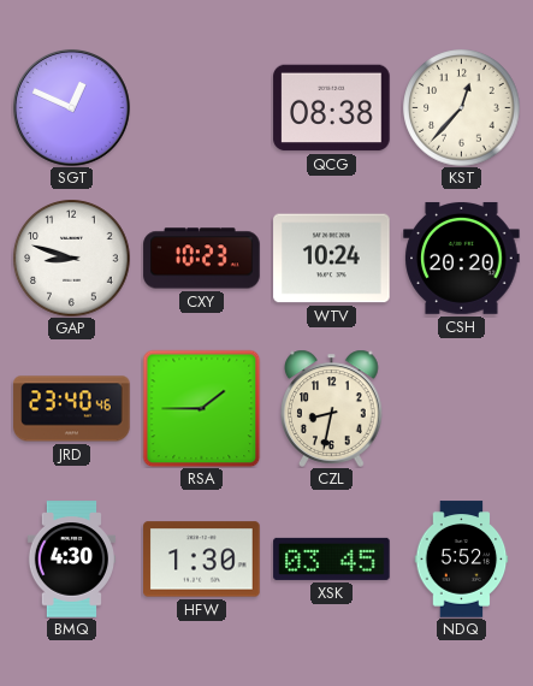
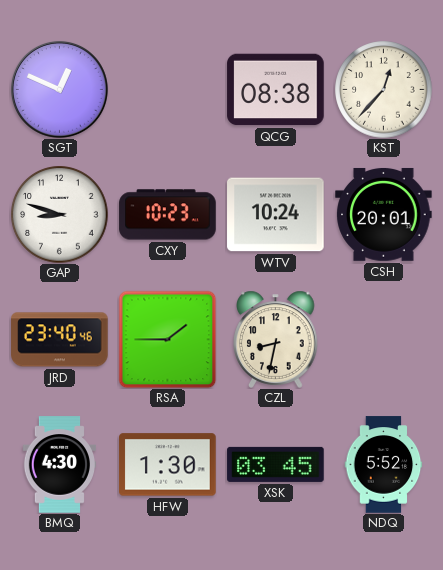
CSH: 20:20 -> 20:01 (384, 214)
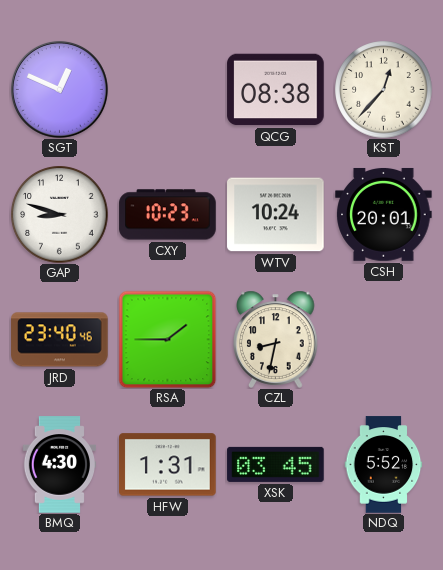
HFW: 1:30 -> 1:31 (168, 465)
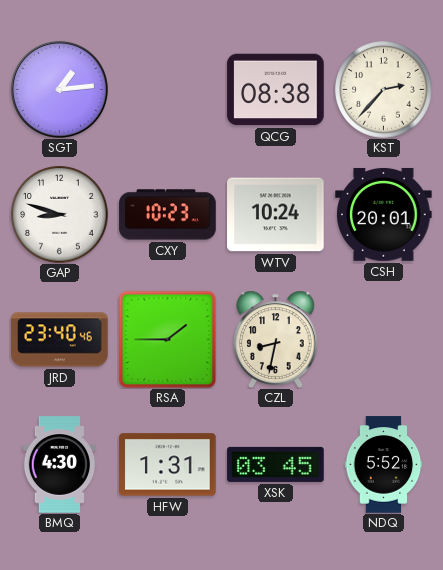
SGT: 12:49 -> 1:14 (59, 89)
KST: 12:37 -> 2:37 (384, 90)
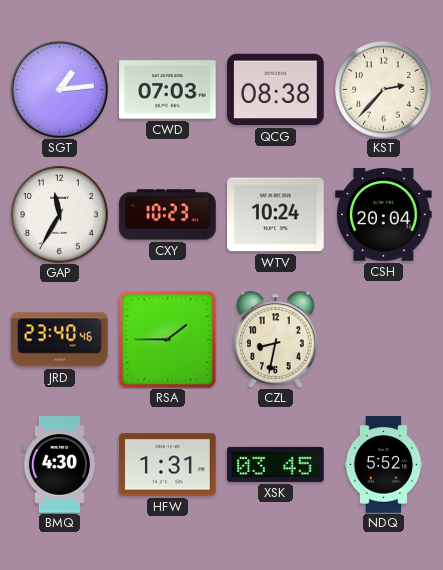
CWD: none -> 07:03 (168, 90)
GAP: 8:48 -> 11:35 (60, 215)
CSH: 20:01 -> 20:04 (384, 214)
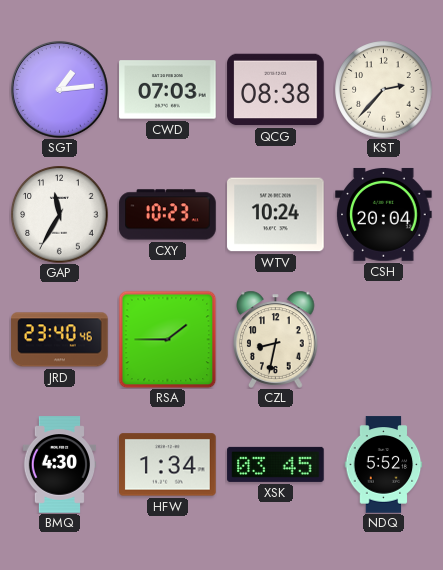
HFW: 1:31 -> 1:34 (168, 465)
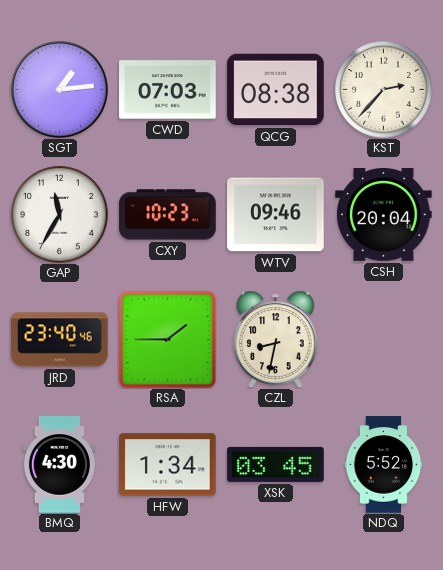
WTV: 10:24 -> 09:46 (276, 215)
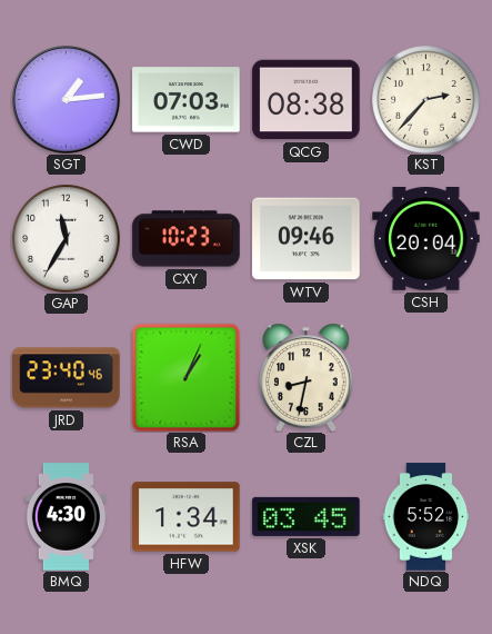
RSA: 1:45 -> 1:04 (185, 377)
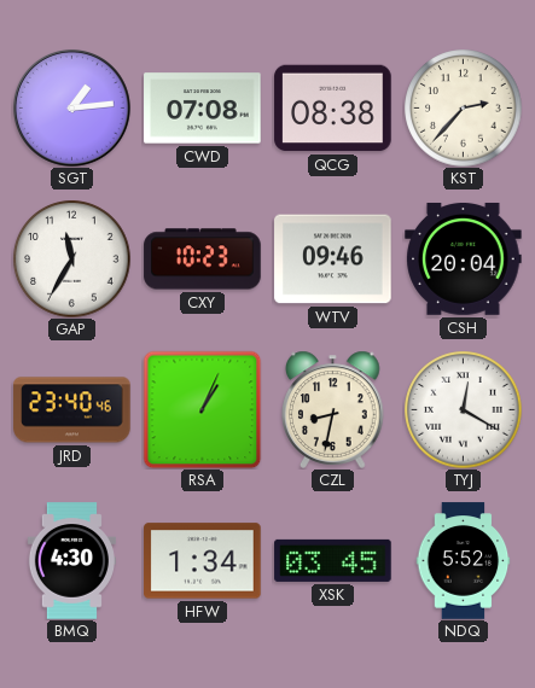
CWD: 07:03 -> 07:08 (203, 109)
TYJ: none -> 12:20 (464, 410)
